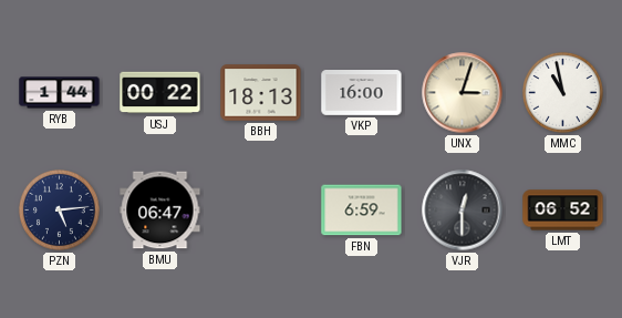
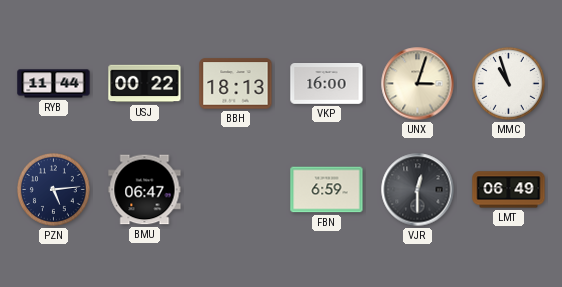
RYB: 1:44 -> 11:44 (54, 84)
MMC: 10:58 -> 10:57 (509, 84)
LMT: 06:52 -> 06:49 (509, 190)
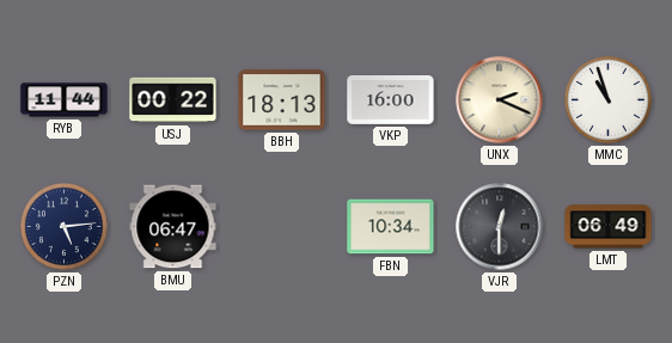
UNX: 3:03 -> 2:19 (500, 100)
FBN: 6:59 -> 10:34 (391, 227)
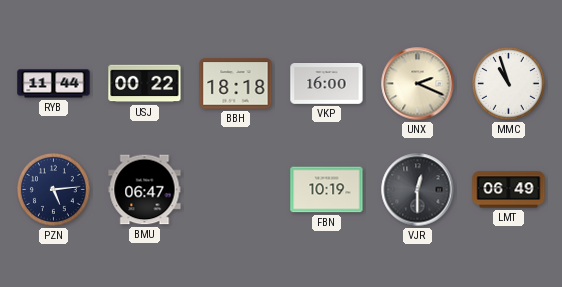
BBH: 18:13 -> 18:18 (236, 84)
FBN: 10:34 -> 10:19 (327, 190)
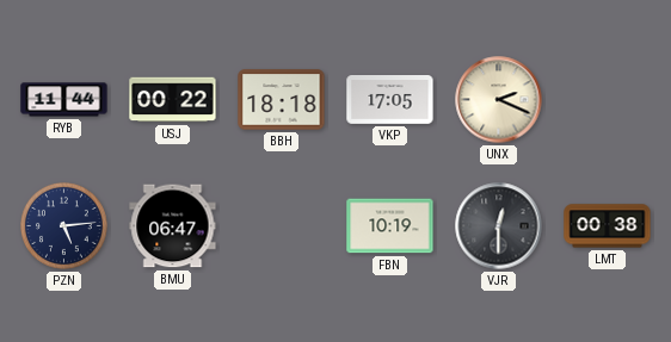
VKP: 16:00 -> 17:05 (390, 100)
MMC: 10:57 -> none (509, 84)
LMT: 06:49 -> 00:38 (608, 226)
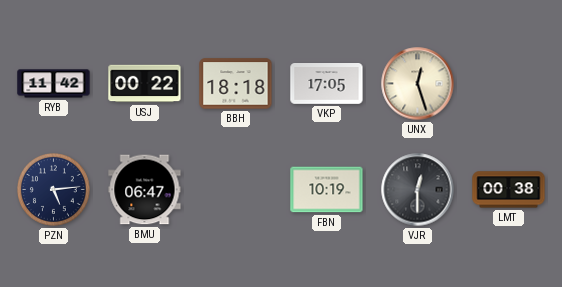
RYB: 11:44 -> 11:42 (54, 84)
UNX: 2:19 -> 12:27 (418, 84)
